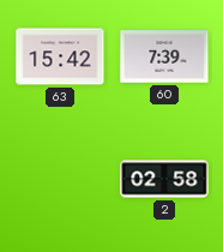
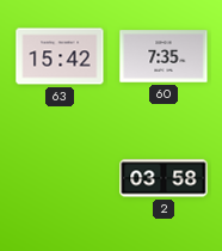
60: 7:39 -> 7:35 (164, 56)
2: 02:58 -> 03:58 (164, 178)
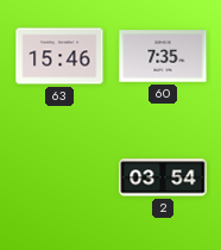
63: 15:42 -> 15:46 (59, 56)
2: 03:58 -> 03:54 (163, 177)
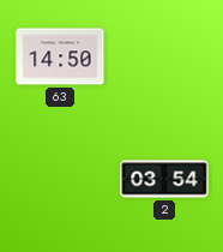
63: 15:46 -> 14:50 (60, 56)
60: 7:35 -> none (163, 56)
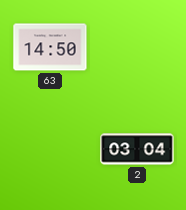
2: 03:54 -> 03:04 (137, 149)
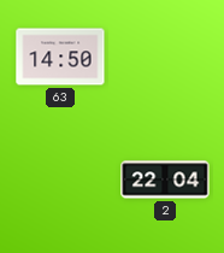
2: 03:04 -> 22:04 (165, 180)
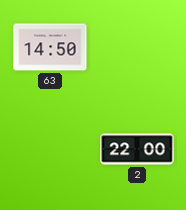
2: 22:04 -> 22:00 (137, 149)
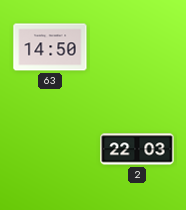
2: 22:00 -> 22:03 (137, 149)
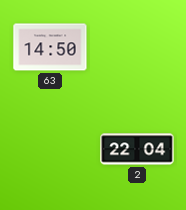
2: 22:03 -> 22:04 (137, 149)
